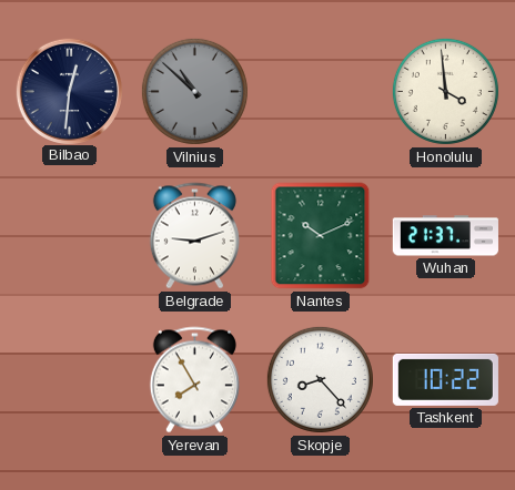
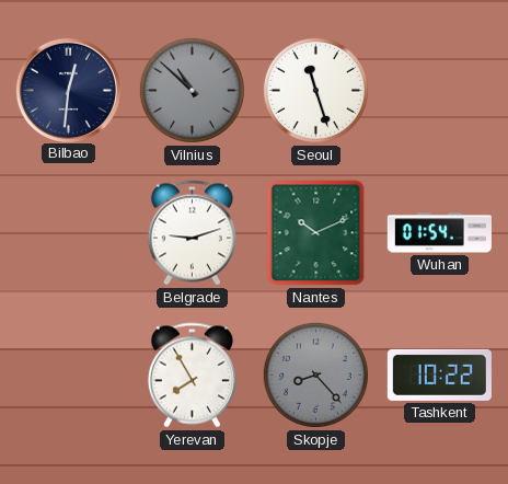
Seoul: none -> 11:27 (315, 90)
Honolulu: 3:59 -> none (445, 91)
Wuhan: 21:37 -> 01:54 (439, 233)
Skopje dial: white -> grey (315, 374)
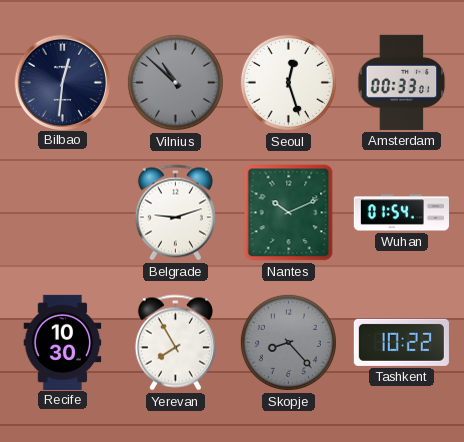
Seoul: 11:27 -> 12:27 (288, 82)
Amsterdam: none -> 00:33 (402, 82)
Recife: none -> 10:30 (63, 342)
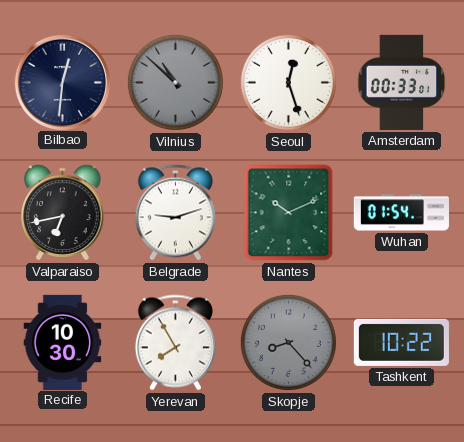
Valparaiso: none -> 6:43 (63, 213)
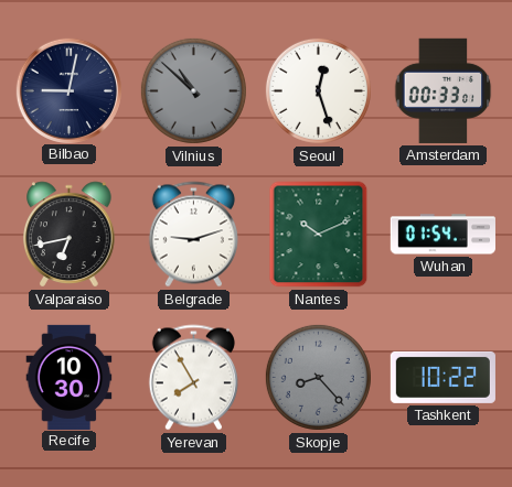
Bilbao: 12:31 -> 9:02 (68, 90)
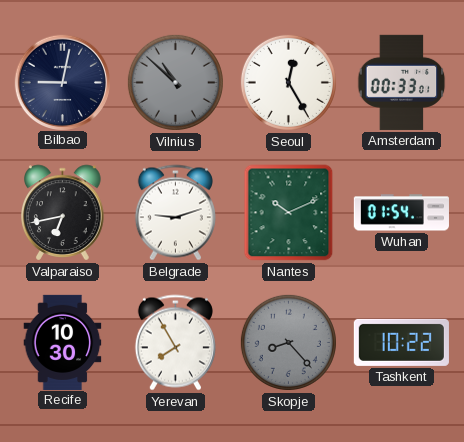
Seoul: 12:27 -> 12:25 (288, 82)
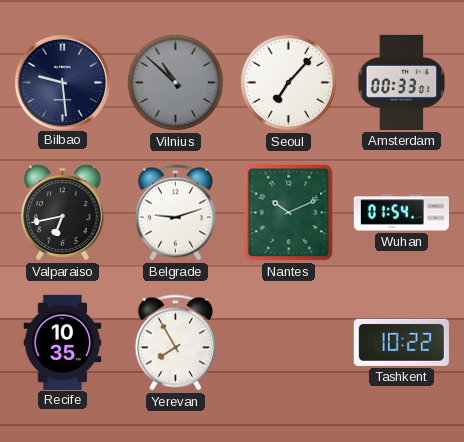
Bilbao: 9:02 -> 9:29 (62, 82)
Seoul: 12:25 -> 7:07 (288, 82)
Recife: 10:30 -> 10:35 (63, 342)
Skopje: 8:23 -> none (288, 342)
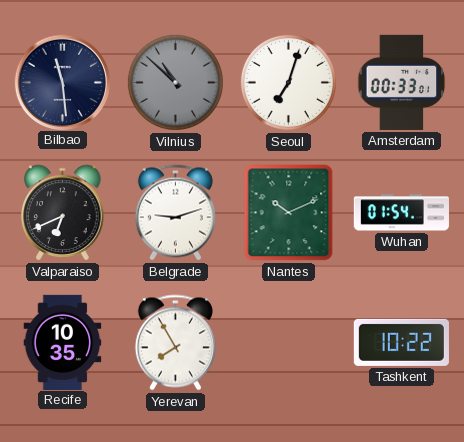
Bilbao: 9:29 -> 11:29 (62, 82)
Seoul: 7:07 -> 7:03 (288, 82)
Valparaiso: 6:43 -> 6:41 (63, 213)
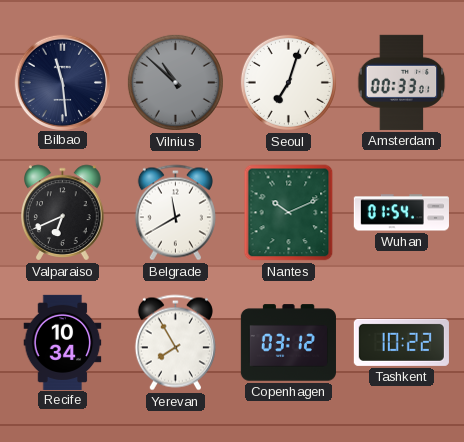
Belgrade: 9:12 -> 11:40 (175, 213)
Recife: 10:35 -> 10:34 (63, 342)
Copenhagen: none -> 03:12 (288, 343)
